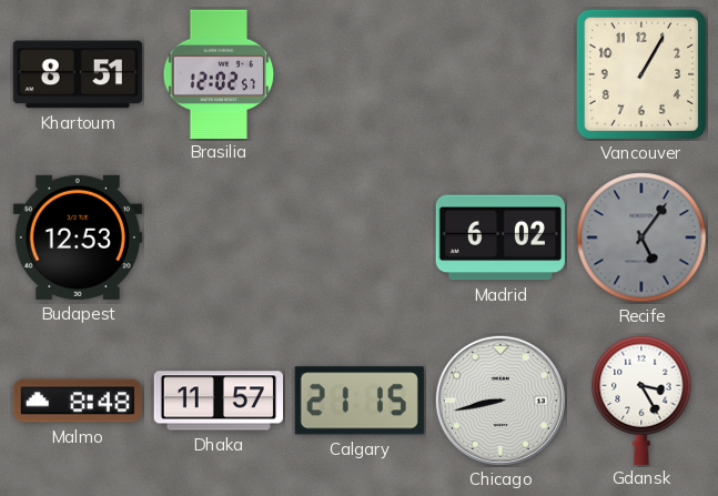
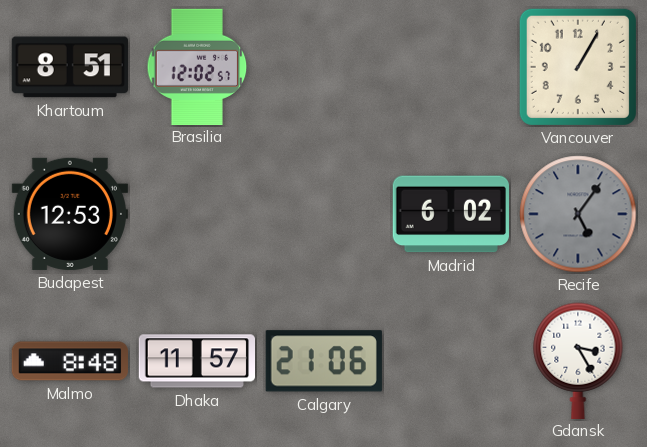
Calgary: 21:15 -> 21:06 (324, 361)
Chicago: 8:43 -> none (500, 401)
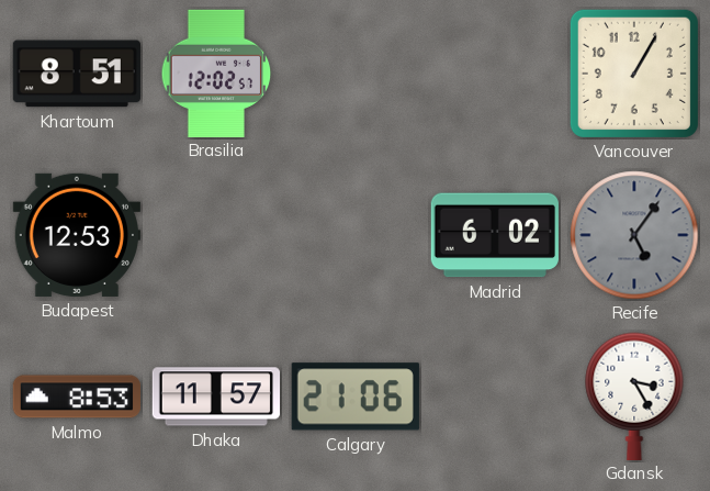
Malmo: 8:48 -> 8:53 (77, 397)
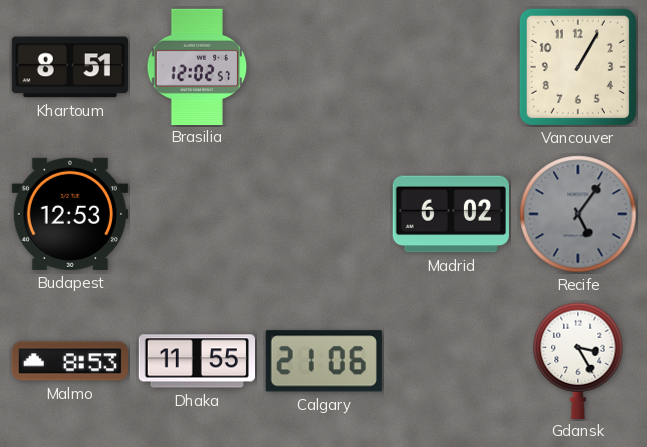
Dhaka: 11:57 -> 11:55 (196, 361)
